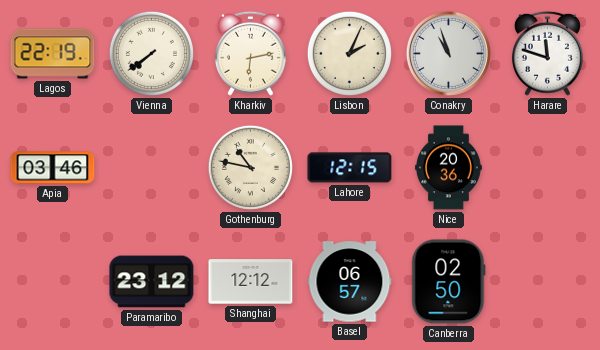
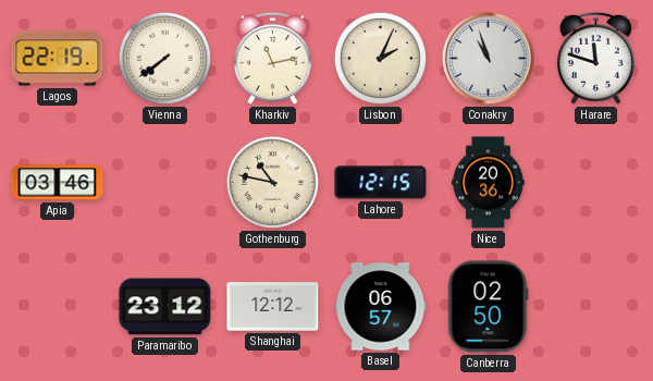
Kharkiv: 6:13 -> 11:13 (272, 58)
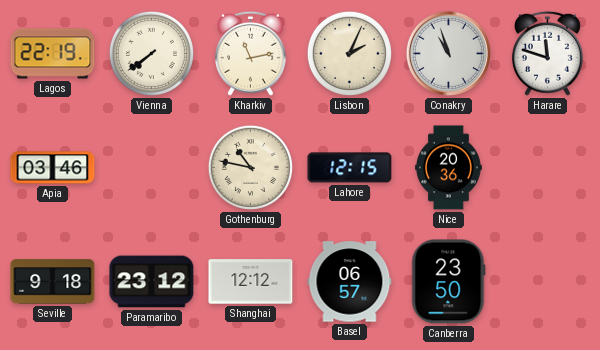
Seville: none -> 9:18 (53, 282)
Canberra: 02:50 -> 23:50 (449, 282)
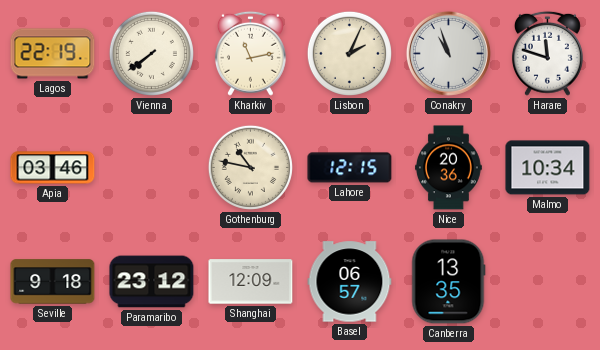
Malmo: none -> 10:34 (548, 168)
Shanghai: 12:12 -> 12:09 (251, 282)
Canberra: 23:50 -> 13:35 (449, 282)
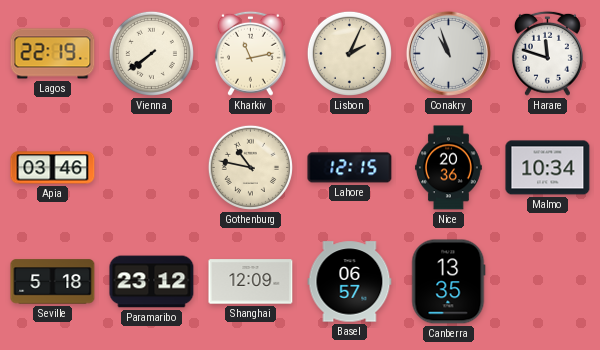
Seville: 9:18 -> 5:18 (53, 282)
